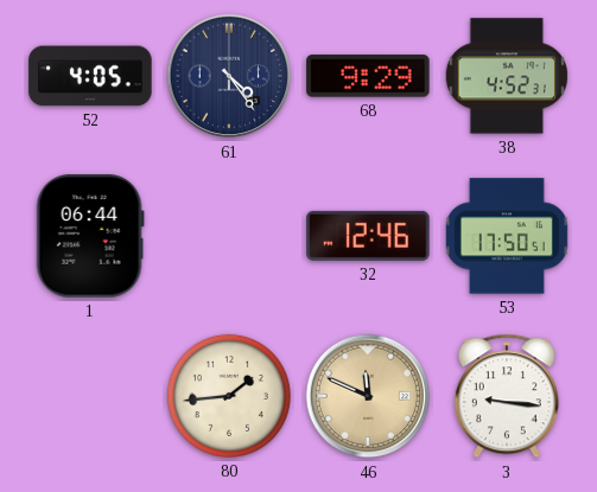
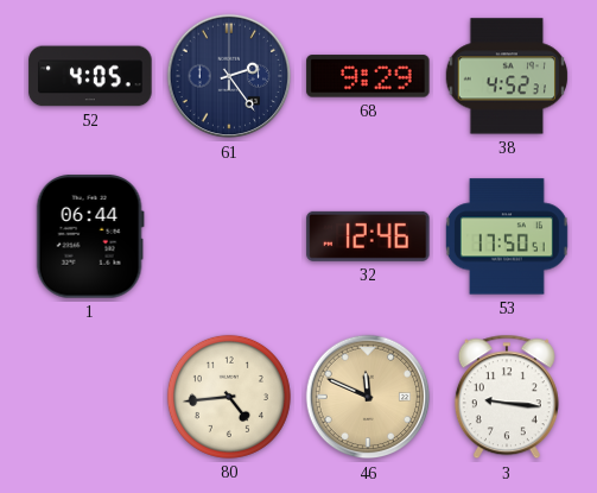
61: 4:24 -> 2:24 (229, 76)
80: 1:44 -> 4:44 (229, 397)
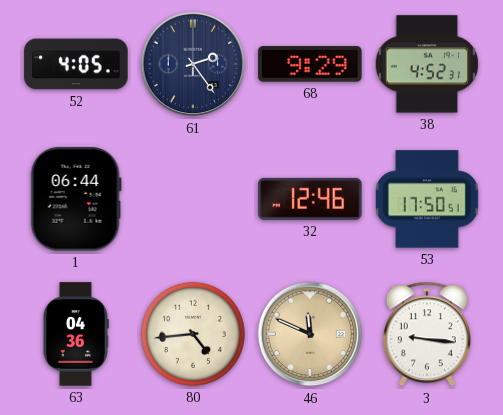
63: none -> 04:36 (76, 334)
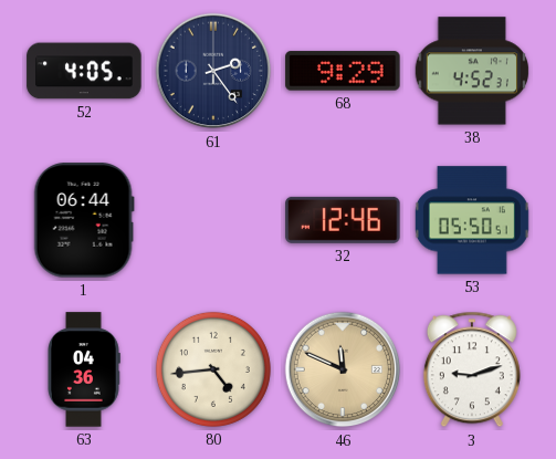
53: 17:50 -> 05:50 (472, 220)
3: 9:16 -> 9:12 (472, 369)
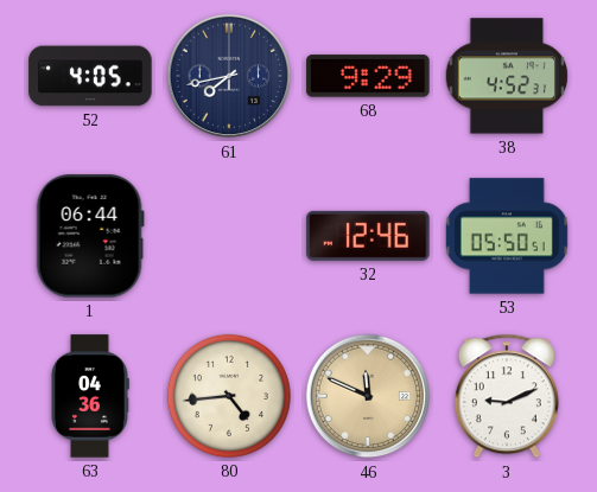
61: 2:24 -> 7:43 (229, 76)
3: 9:12 -> 9:11 (507, 396)
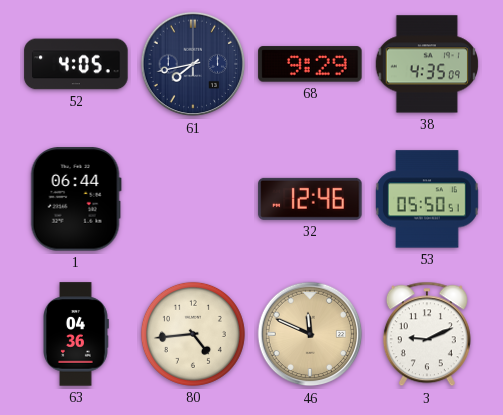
38: 4:52 -> 4:35 (426, 64)
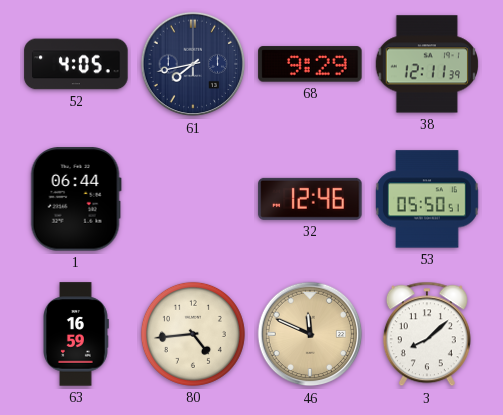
38: 4:35 -> 12:11 (426, 64)
63: 04:36 -> 16:59 (76, 334)
3: 9:11 -> 8:08 (427, 334)
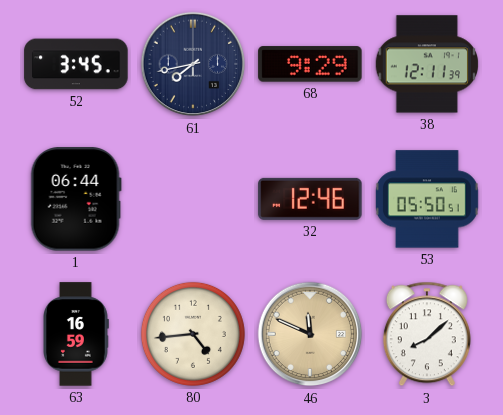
52: 4:05 -> 3:45 (76, 64)
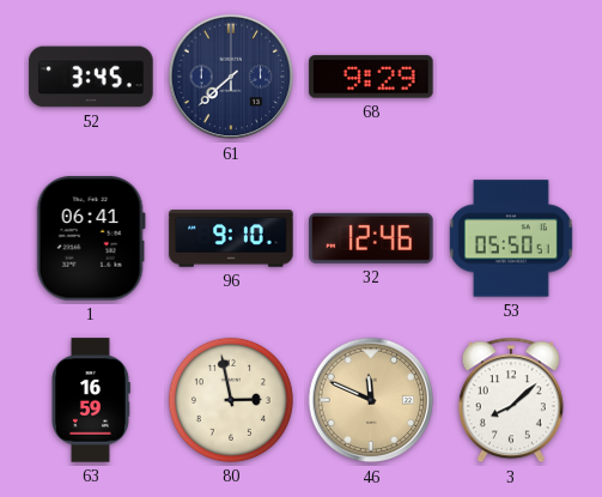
61: 7:43 -> 7:38 (231, 77)
38: 12:11 -> none (426, 64)
1: 06:44 -> 06:41 (91, 238)
96: none -> 9:10 (231, 238)
80: 4:44 -> 2:58 (231, 400)
